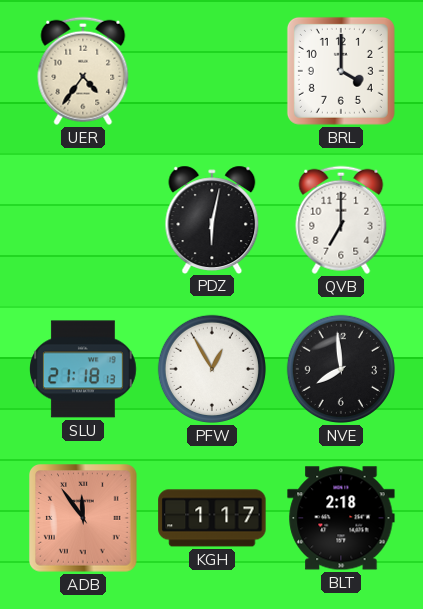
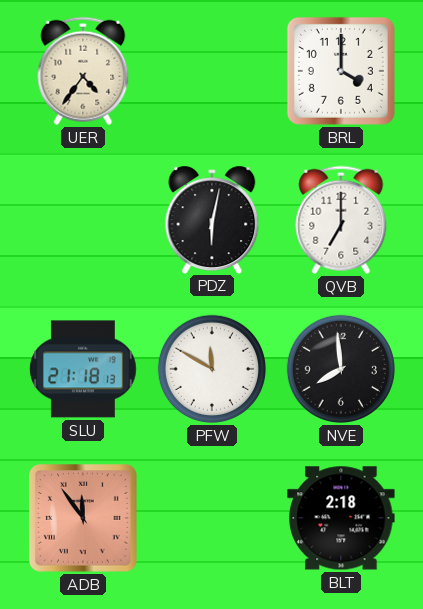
PFW: 12:55 -> 11:50 (212, 369)
KGH: 1:17 -> none (212, 518)
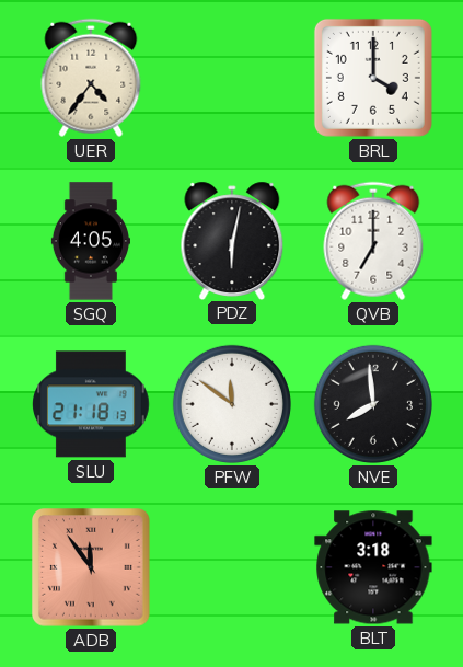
SGQ: none -> 4:05 (91, 241)
PFW: 11:50 -> 11:51 (232, 404)
BLT: 2:18 -> 3:18 (373, 567)
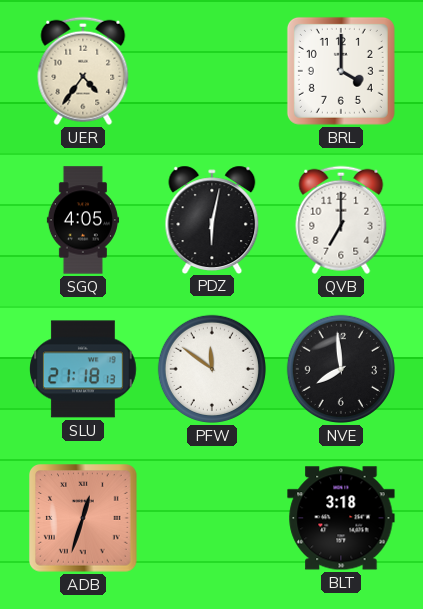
ADB: 11:54 -> 12:33 (84, 519)
